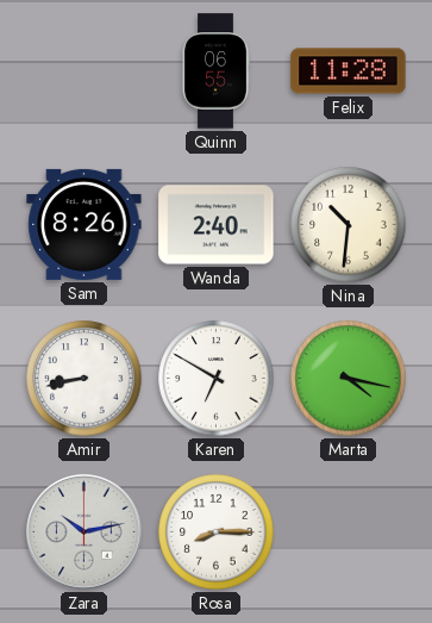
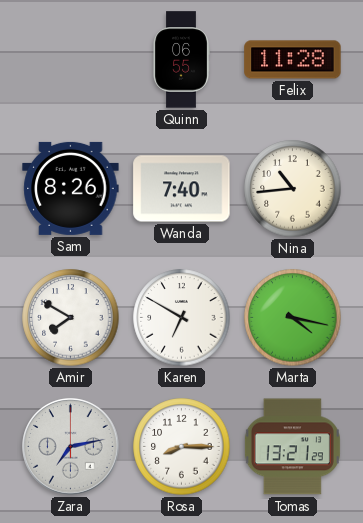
Wanda: 2:40 -> 7:40 (182, 189)
Nina: 10:31 -> 10:44 (293, 189)
Amir: 8:43 -> 7:50 (71, 318)
Zara: 10:13 -> 7:13 (71, 447)
Tomas: none -> 13:21 (292, 447)
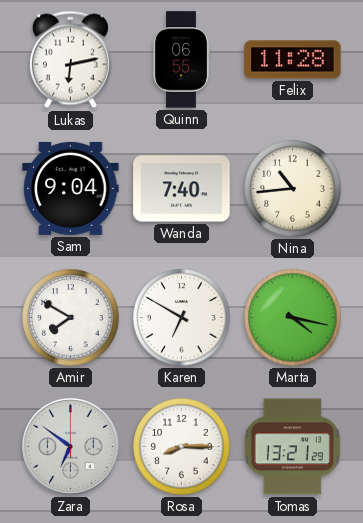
Lukas: none -> 6:13 (70, 60)
Sam: 8:26 -> 9:04 (71, 188)
Zara: 7:13 -> 6:51 (71, 447)
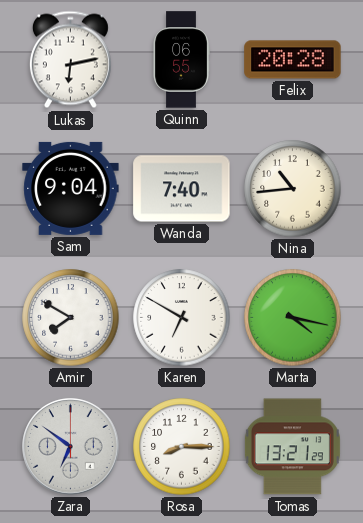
Felix: 11:28 -> 20:28 (293, 60)
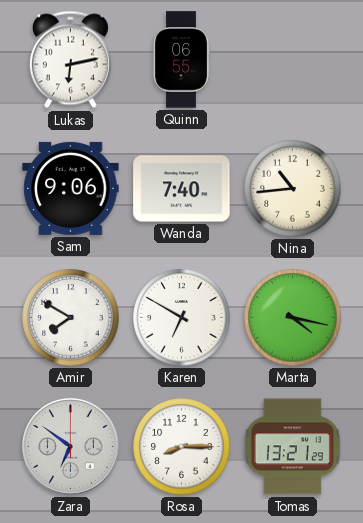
Felix: 20:28 -> none (293, 60)
Sam: 9:04 -> 9:06 (71, 188)
